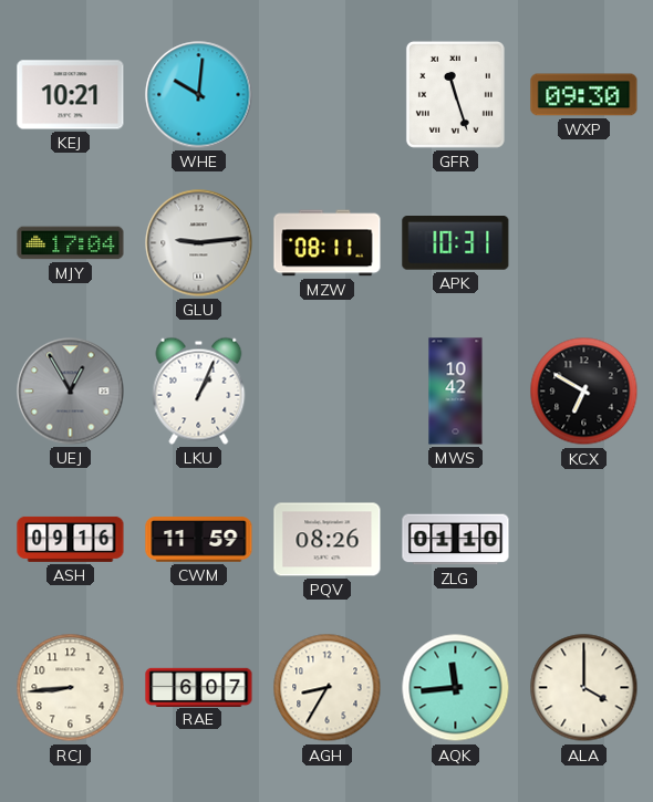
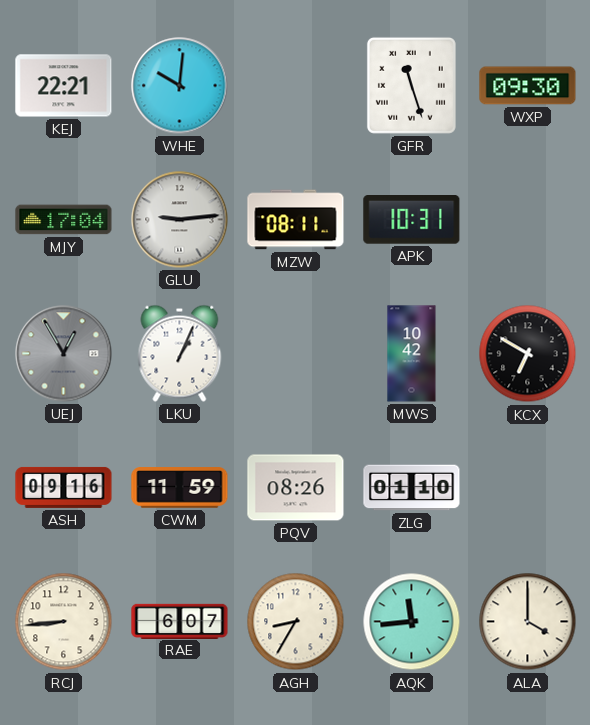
KEJ: 10:21 -> 22:21 (64, 86)
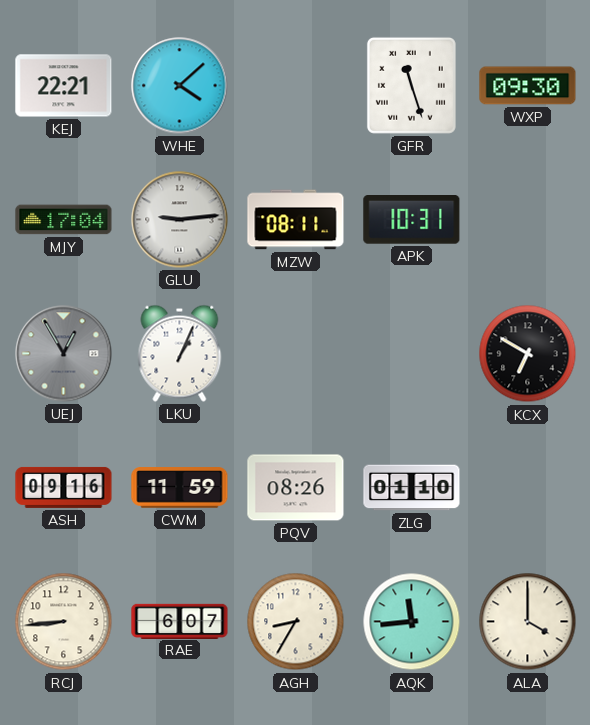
WHE: 10:01 -> 4:08 (180, 86)
MWS: 10:42 -> none (412, 354)
